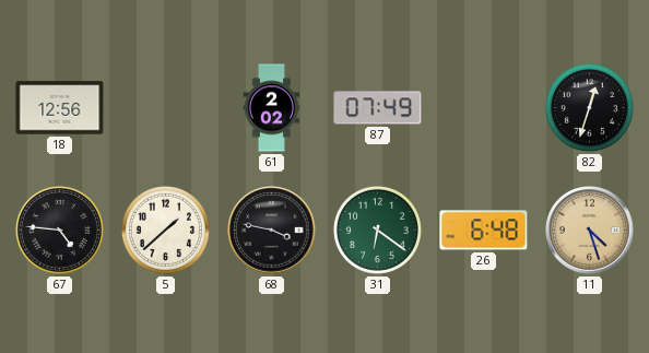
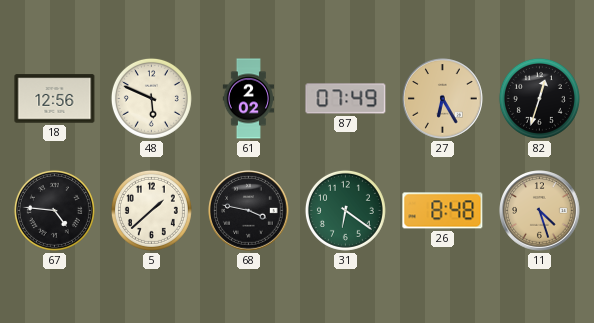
48: none -> 5:49 (151, 98)
27: none -> 6:25 (443, 99)
26: 6:48 -> 8:48 (443, 211)
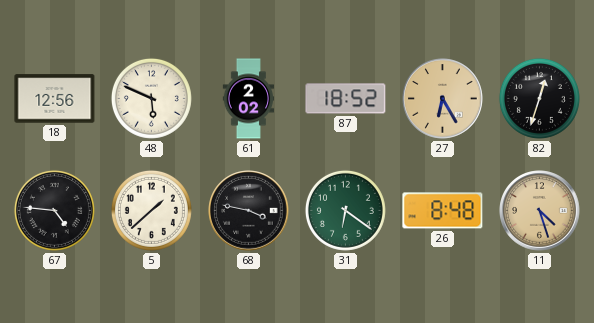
87: 07:49 -> 18:52 (346, 99)
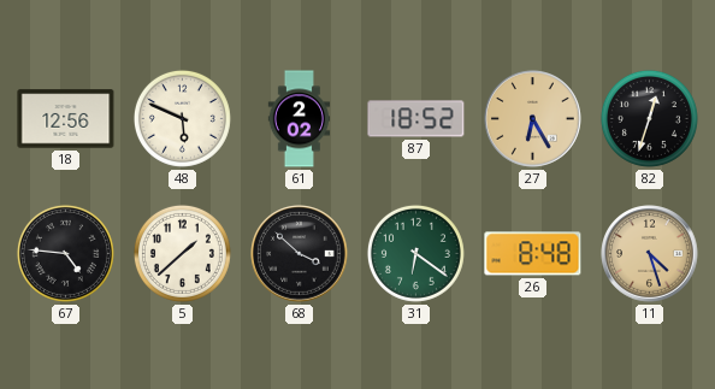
68: 3:47 -> 3:52 (300, 254)
